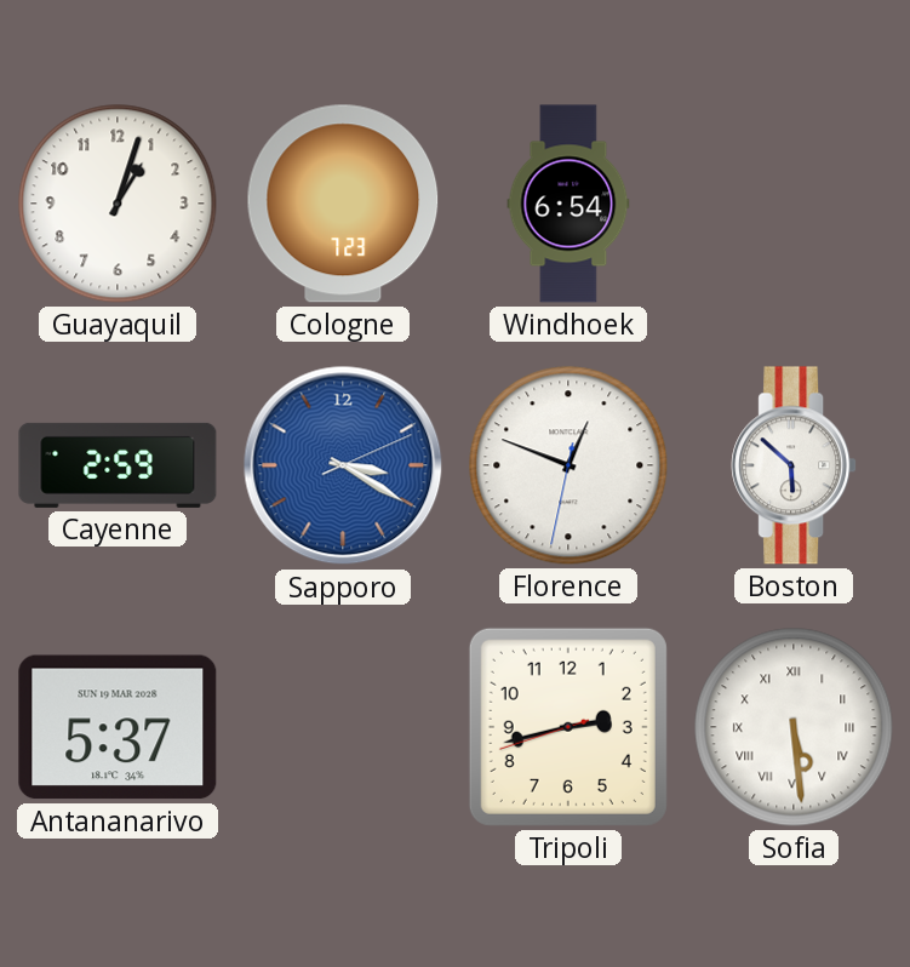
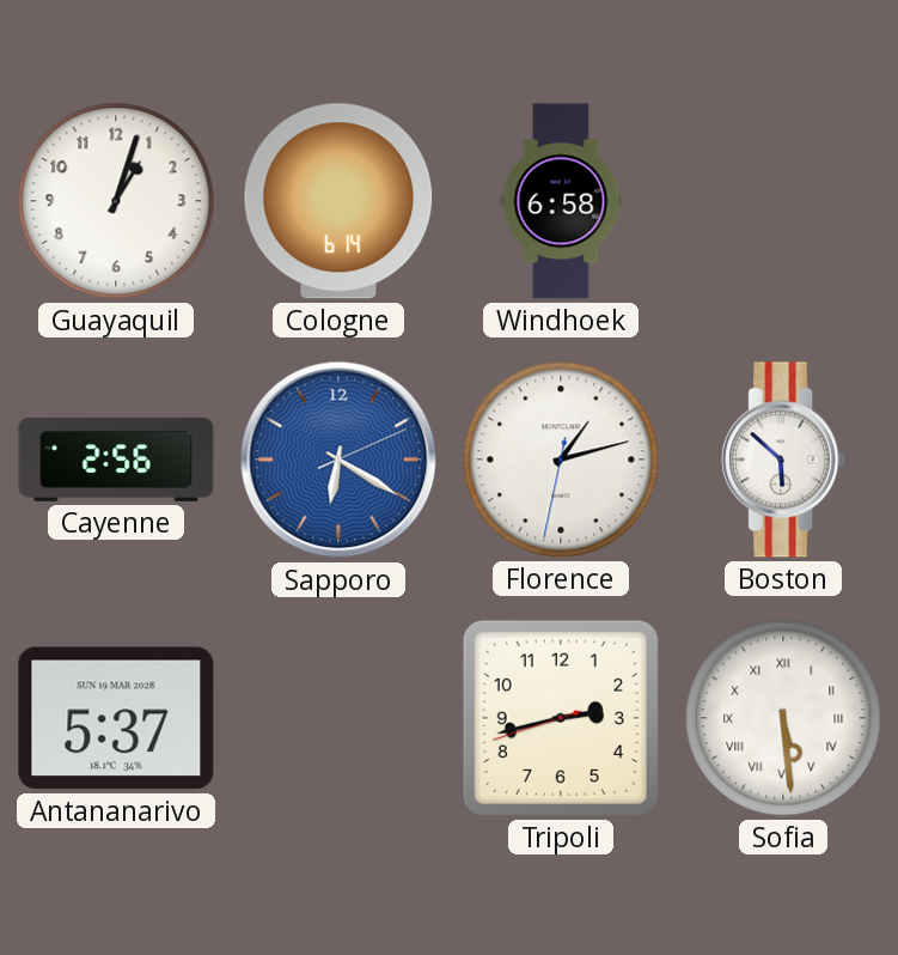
Cologne: 7:23 -> 6:14 (338, 201)
Windhoek: 6:54 -> 6:58 (561, 201)
Cayenne: 2:59 -> 2:56 (116, 460)
Sapporo: 3:20 -> 6:20 (338, 460)
Florence: 12:48 -> 1:12 (561, 460)
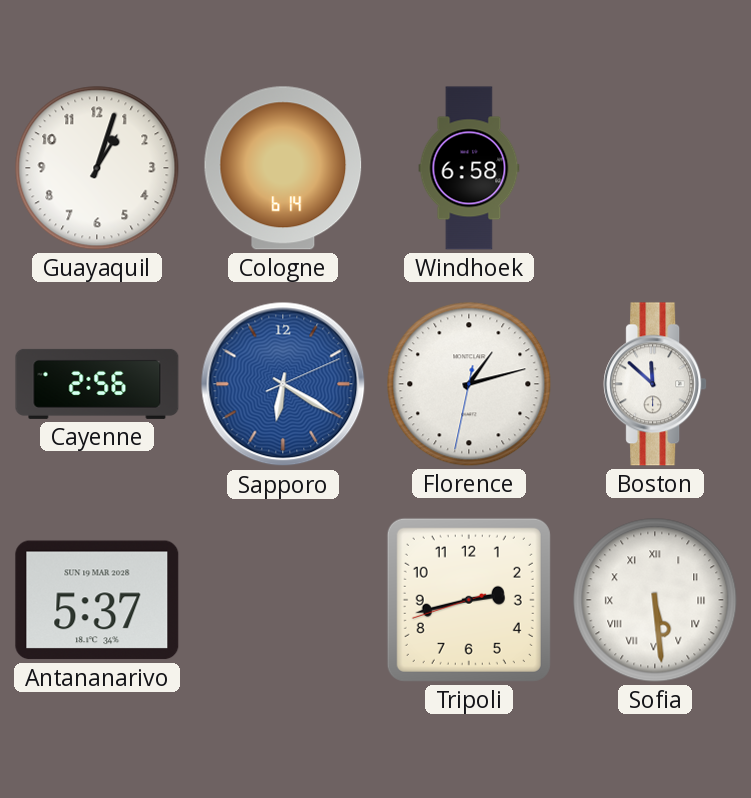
Boston: 5:52 -> 11:52 (655, 384)
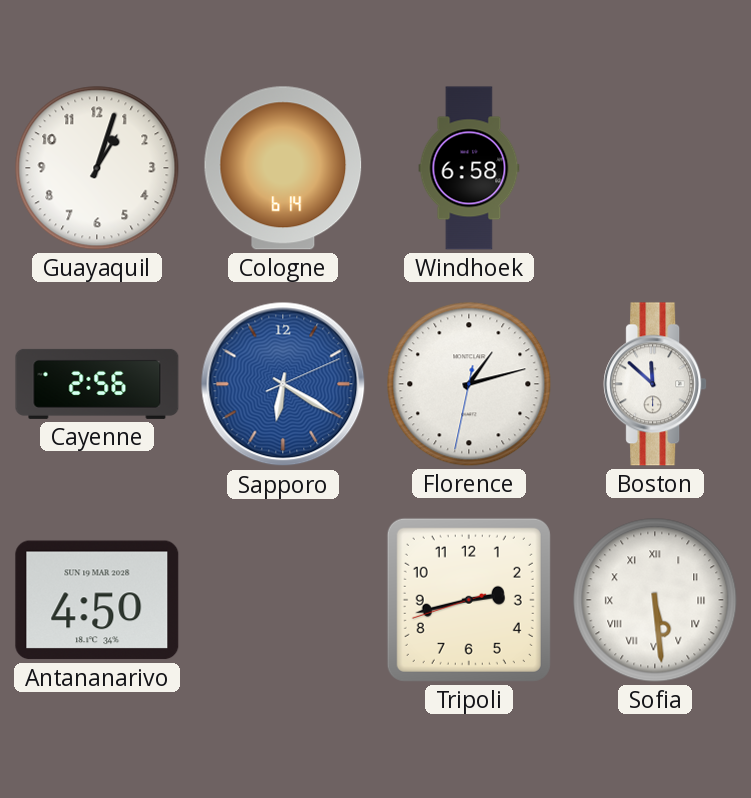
Antananarivo: 5:37 -> 4:50 (97, 600)
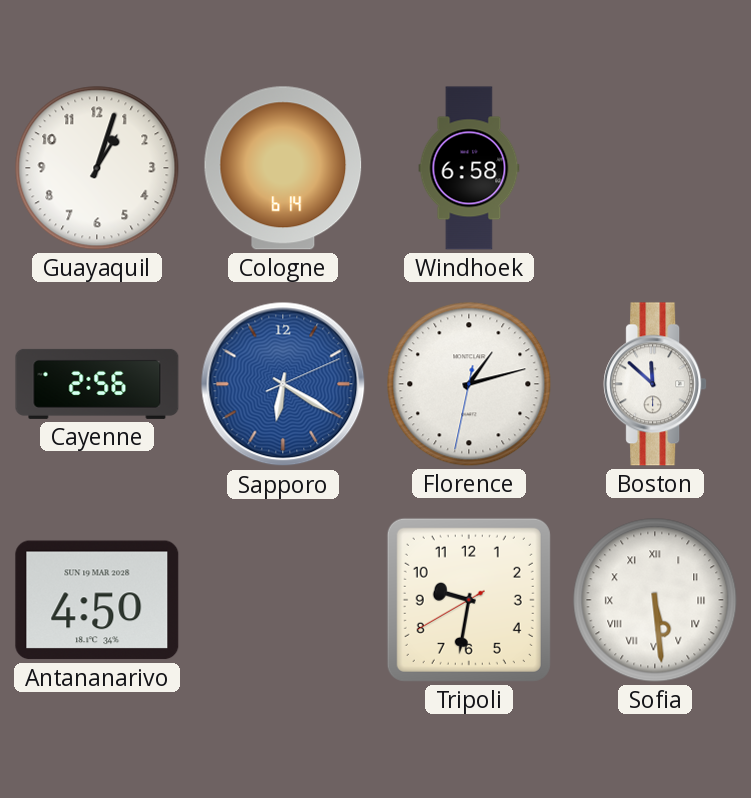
Tripoli: 2:42 -> 9:31 (469, 600)
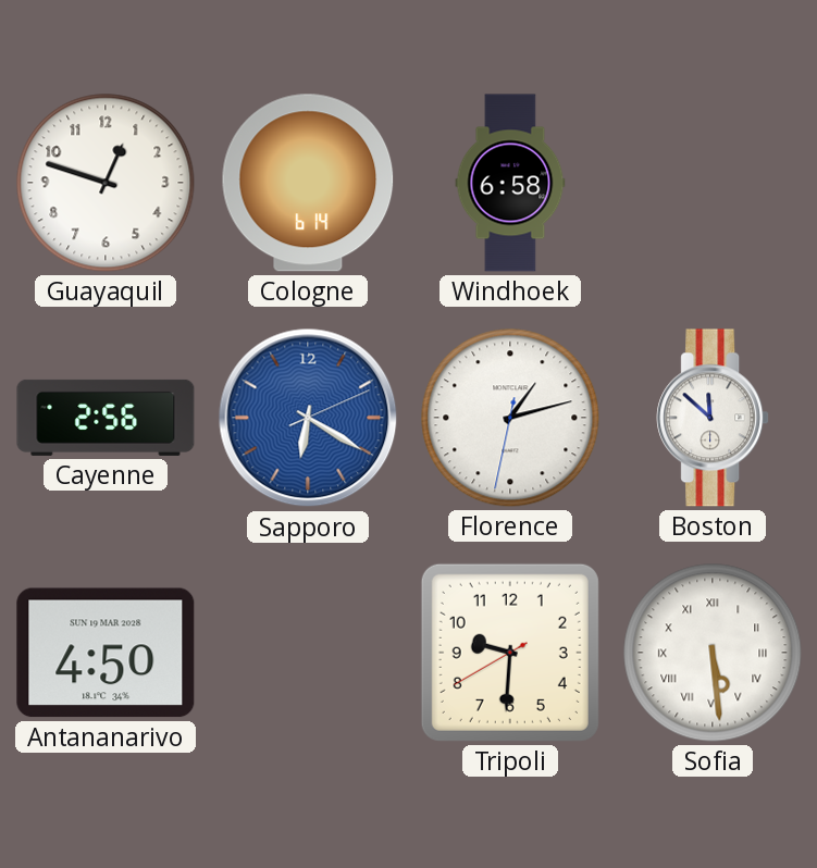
Guayaquil: 1:03 -> 12:48 (106, 183)
Tripoli: 9:31 -> 9:30 (510, 653)
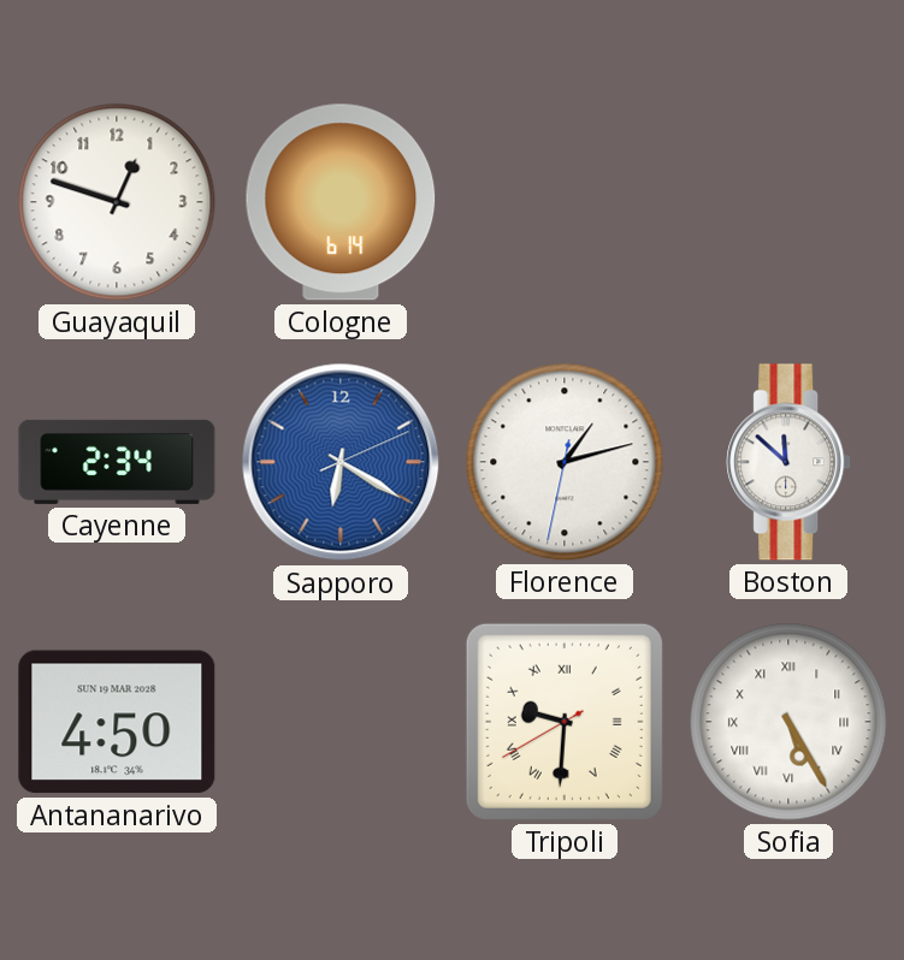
Windhoek: 6:58 -> none (510, 183)
Cayenne: 2:56 -> 2:34 (117, 462)
Tripoli numerals: Arabic -> Roman (565, 722)
Sofia: 5:29 -> 5:25 (788, 722)
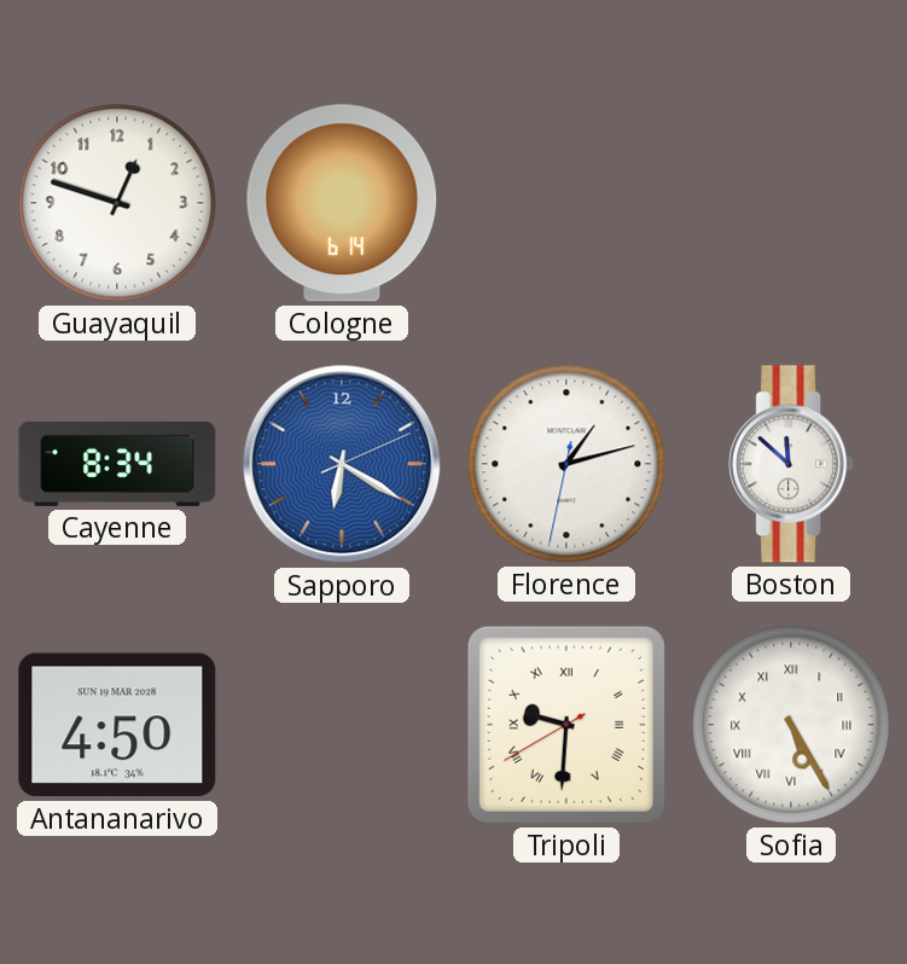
Cayenne: 2:34 -> 8:34 (117, 464)
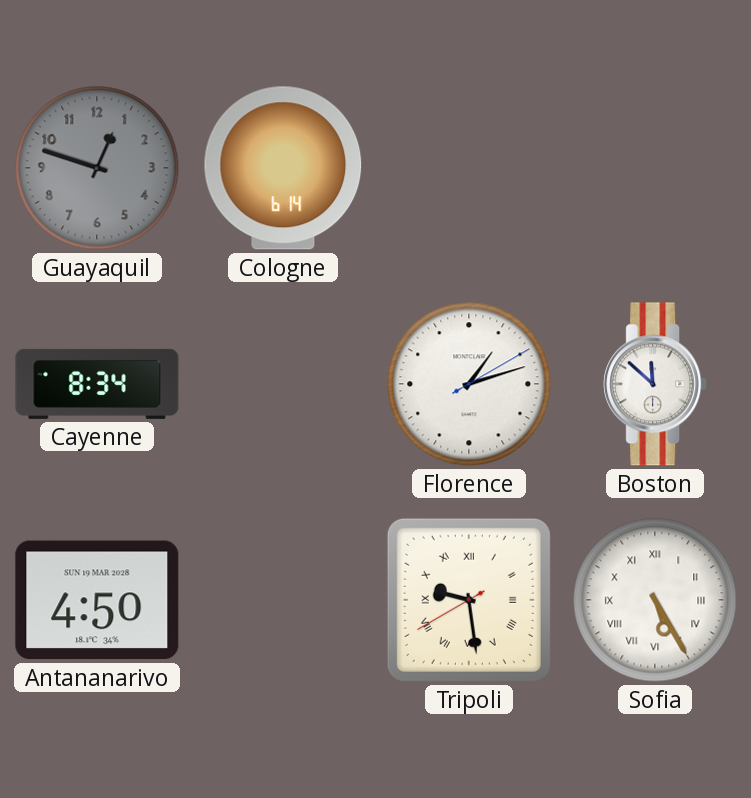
Guayaquil dial: white -> grey (97, 168)
Sapporo: 6:20 -> none (342, 464)
Florence: 1:12:32 -> 1:12:10 (469, 384)
Tripoli: 9:30 -> 9:28 (469, 600)
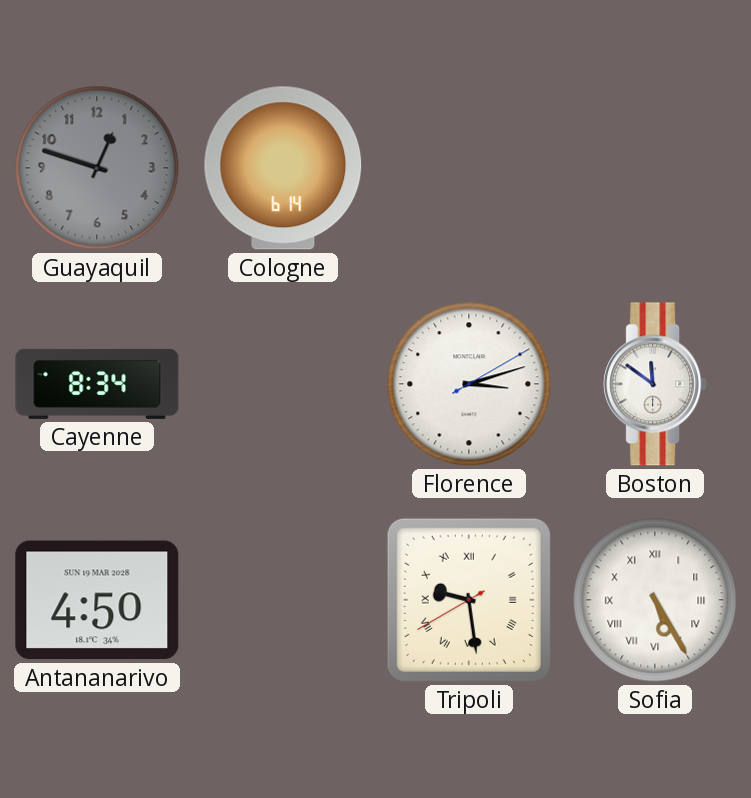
Florence: 1:12 -> 3:12 (469, 384)
Boston: 11:52 -> 11:51 (655, 384)
